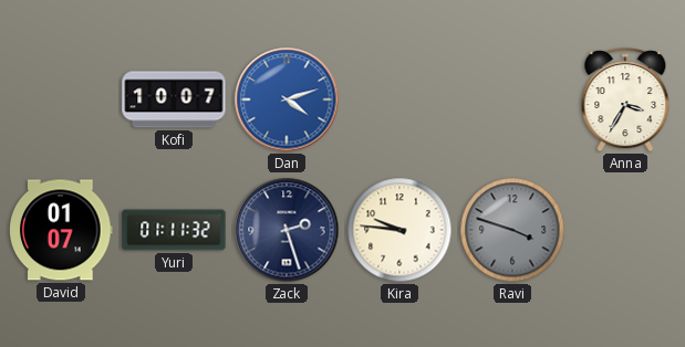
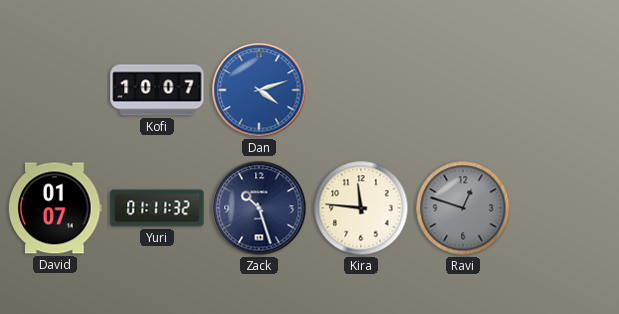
Anna: 3:35 -> none (625, 101)
Zack: 2:27 -> 10:27 (259, 208)
Kira: 9:46 -> 11:46 (361, 208)
Ravi: 3:48 -> 12:48 (463, 208)
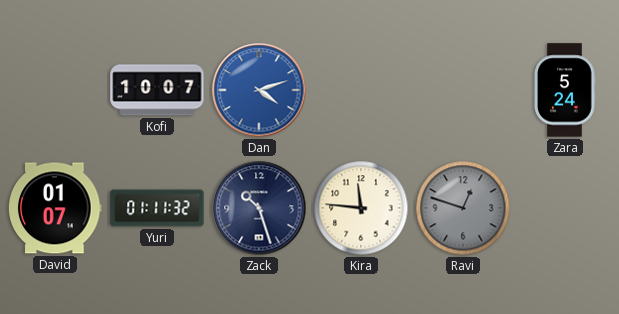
Zara: none -> 5:24 (565, 90)
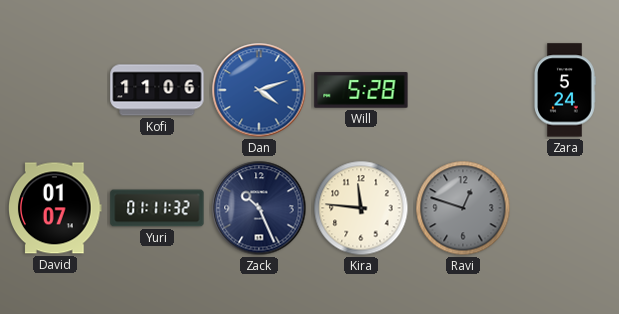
Kofi: 10:07 -> 11:06 (157, 90)
Will: none -> 5:28 (361, 90)
Zack: 10:27 -> 10:26 (259, 208)
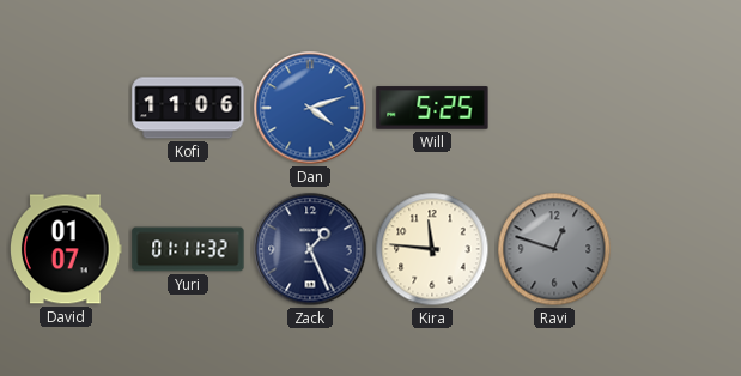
Will: 5:28 -> 5:25 (432, 108)
Zara: 5:24 -> none (565, 90)
Zack: 10:26 -> 1:26 (310, 249)
